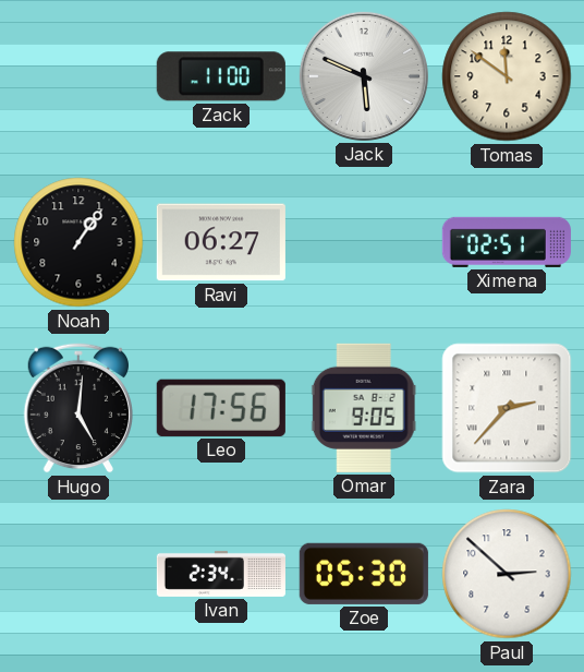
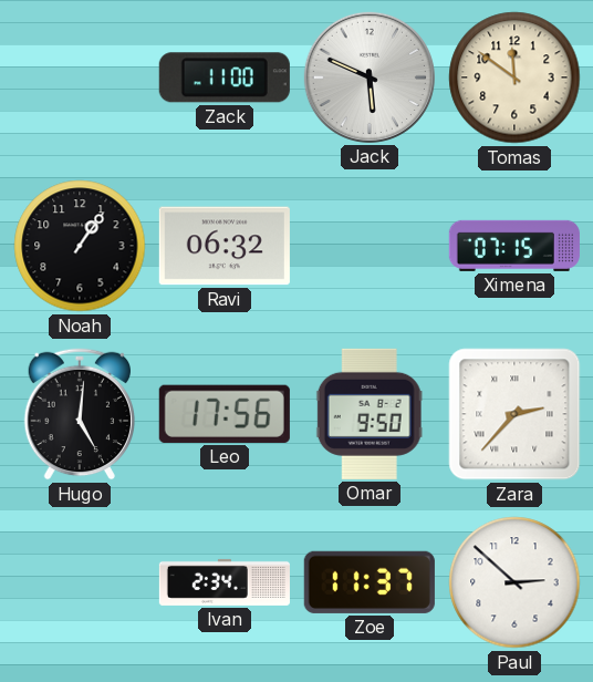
Ravi: 06:27 -> 06:32 (225, 246)
Ximena: 02:51 -> 07:15 (514, 246)
Omar: 9:05 -> 9:50 (370, 414)
Zoe: 05:30 -> 11:37 (370, 582)
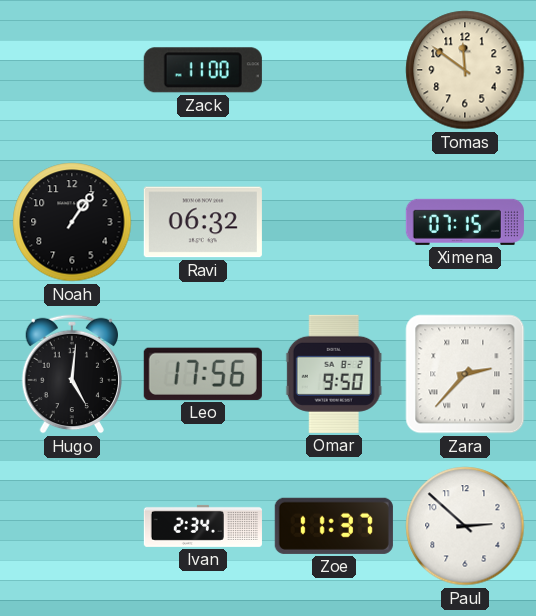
Jack: 5:49 -> none (370, 77)
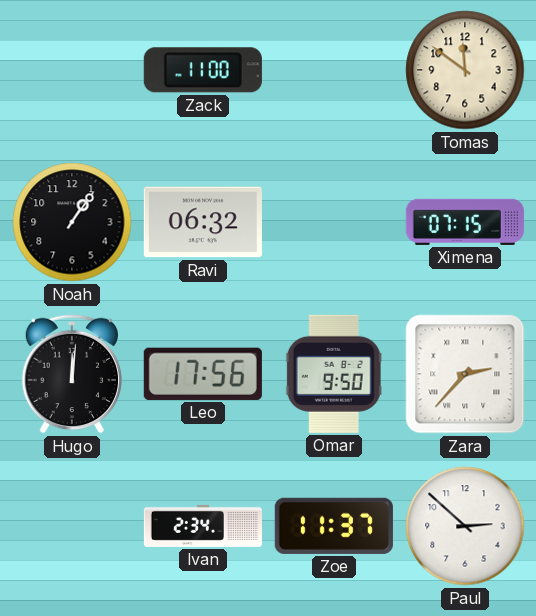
Hugo: 5:01 -> 12:01 (71, 374)
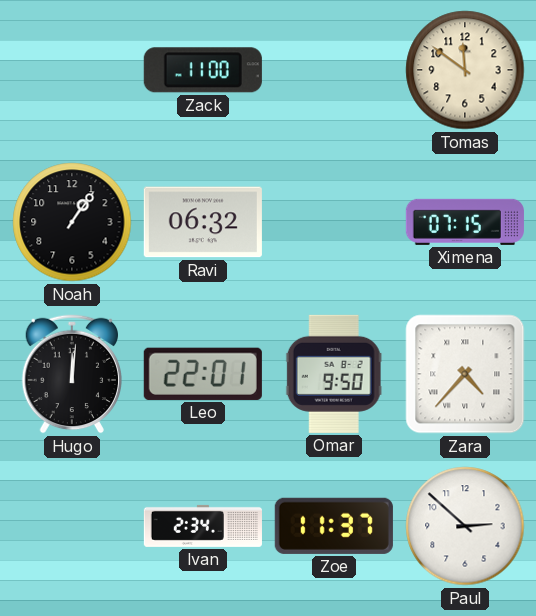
Leo: 17:56 -> 22:01 (203, 374)
Zara: 2:37 -> 4:37 (465, 374)
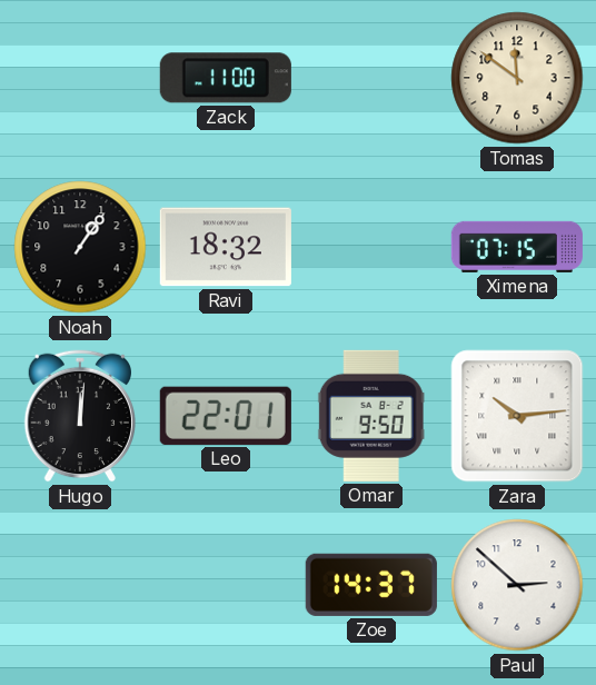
Ravi: 06:32 -> 18:32 (226, 247)
Zara: 4:37 -> 10:14 (517, 416)
Ivan: 2:34 -> none (203, 526)
Zoe: 11:37 -> 14:37 (371, 585)
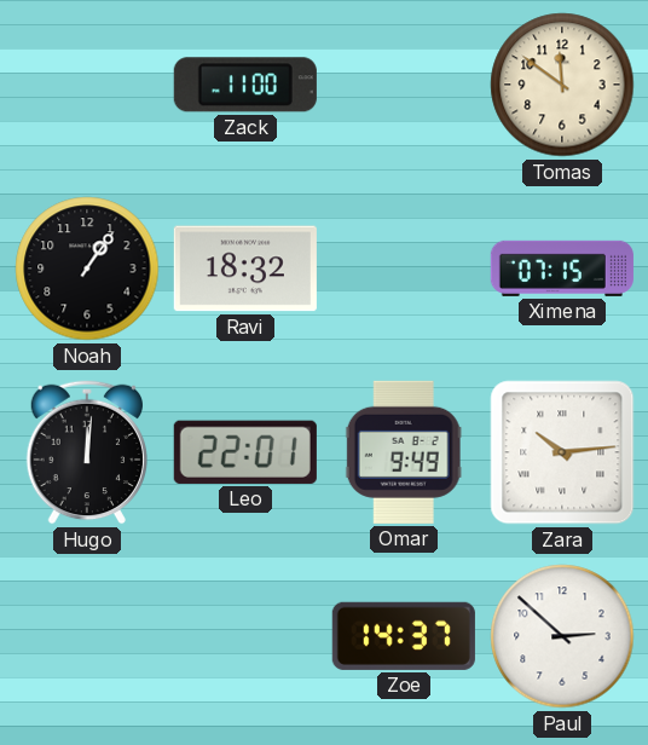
Omar: 9:50 -> 9:49 (404, 452)
